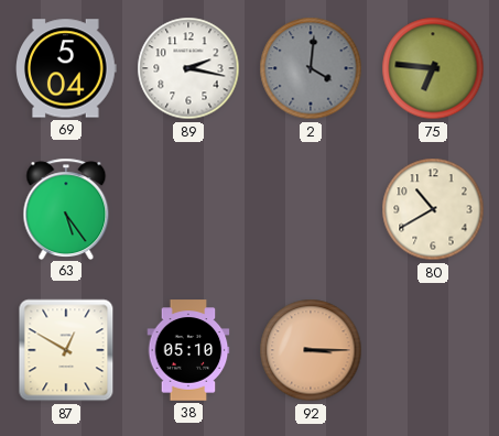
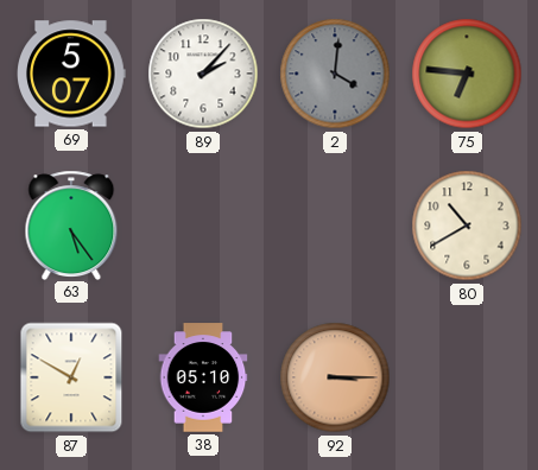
69: 5:04 -> 5:07 (71, 74)
89: 2:17 -> 2:07 (203, 74)
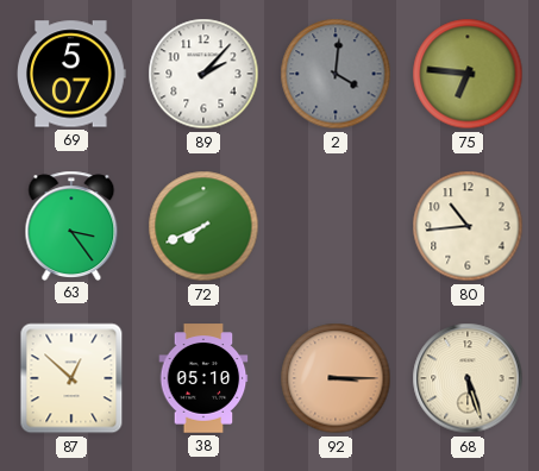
63: 5:24 -> 3:24 (71, 225)
72: none -> 7:41 (203, 226)
80: 10:40 -> 10:44 (468, 226)
87: 12:50 -> 12:52 (71, 378)
68: none -> 5:27 (468, 378)
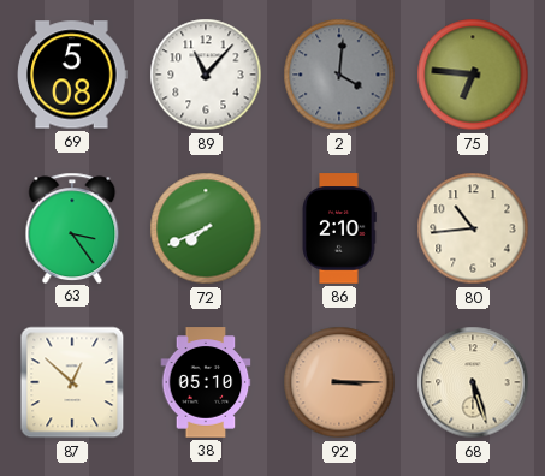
69: 5:07 -> 5:08 (72, 75)
89: 2:07 -> 11:07 (206, 75)
86: none -> 2:10 (339, 228)
